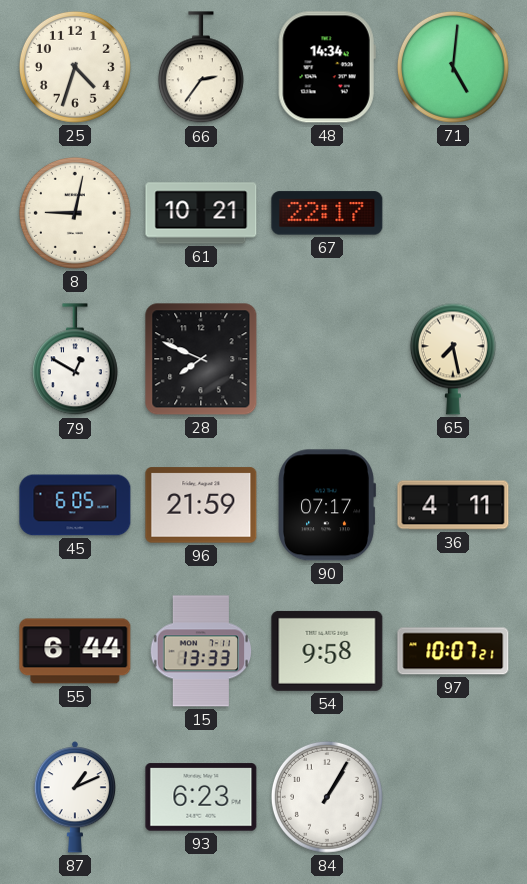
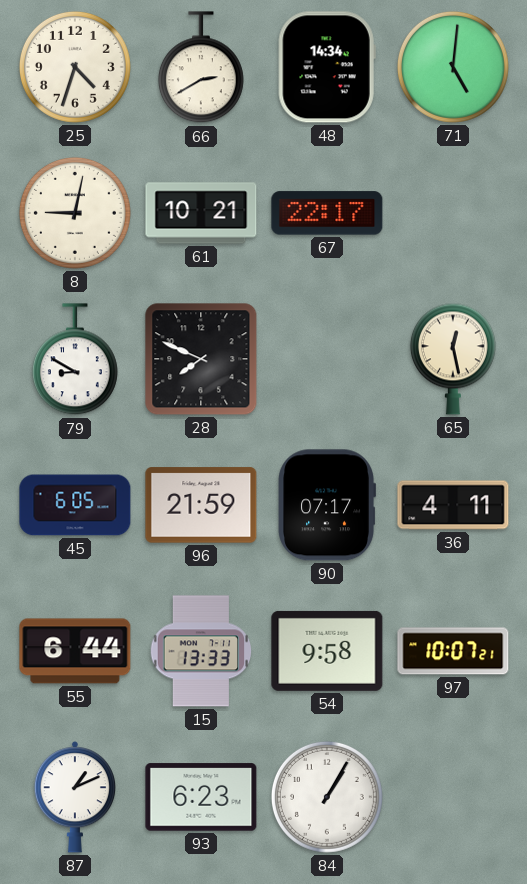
66: 2:36 -> 2:40 (201, 68)
79: 12:50 -> 8:50 (75, 360)
65: 7:28 -> 12:28 (453, 359)
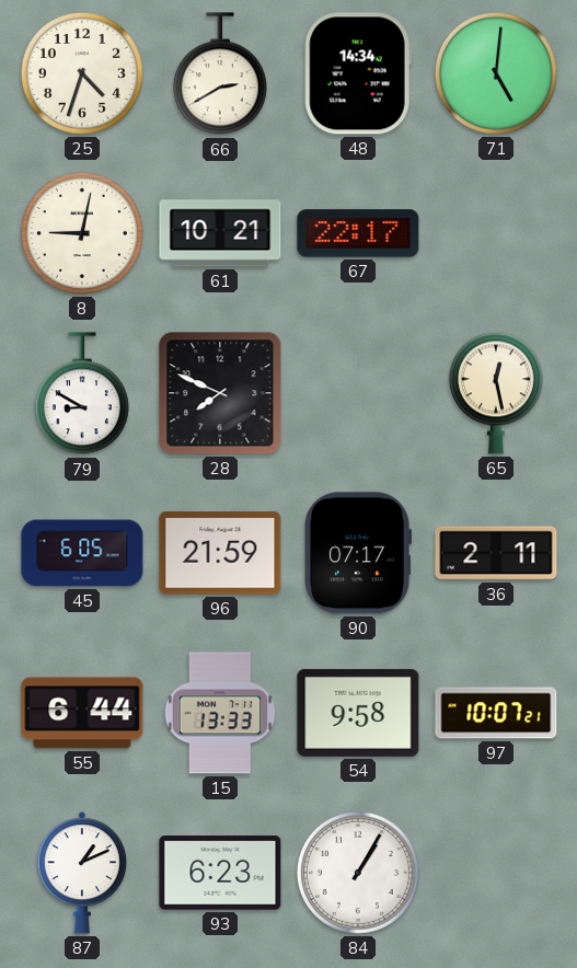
36: 4:11 -> 2:11 (496, 553)
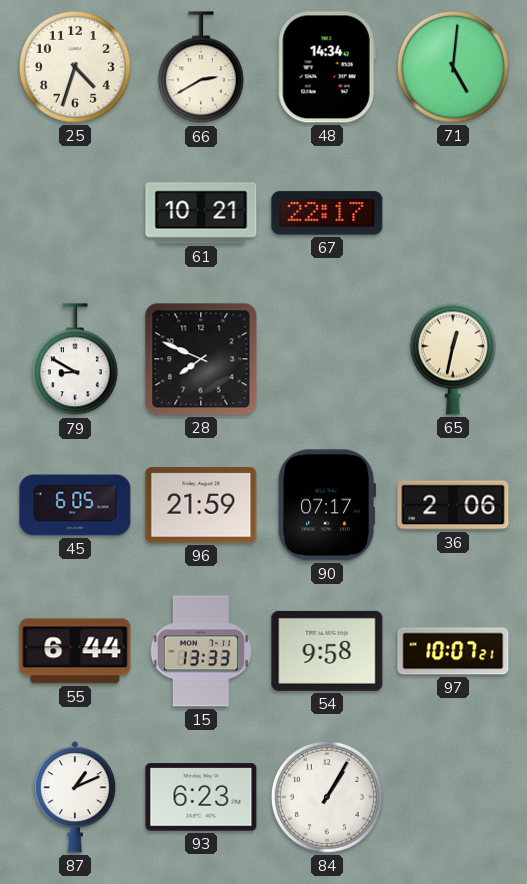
8: 9:02 -> none (82, 233)
65: 12:28 -> 12:32 (453, 359)
36: 2:11 -> 2:06 (453, 505)
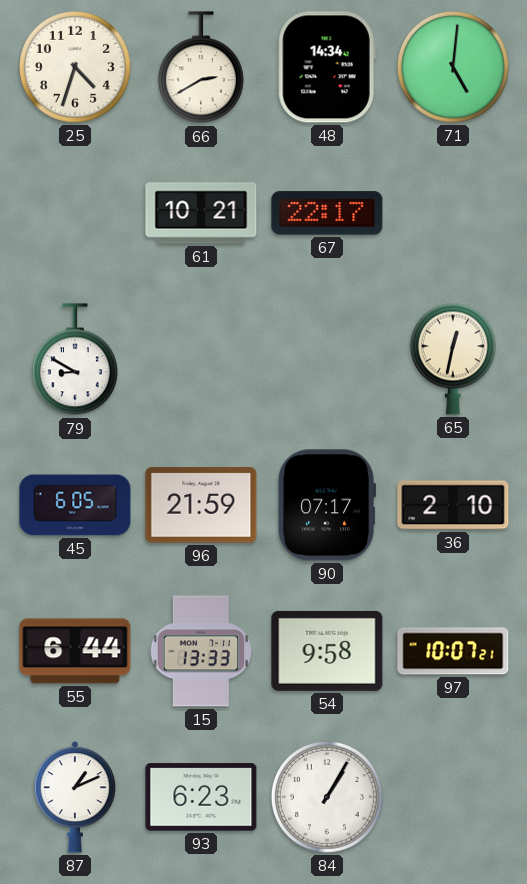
28: 7:49 -> none (201, 359)
36: 2:06 -> 2:10 (453, 505)
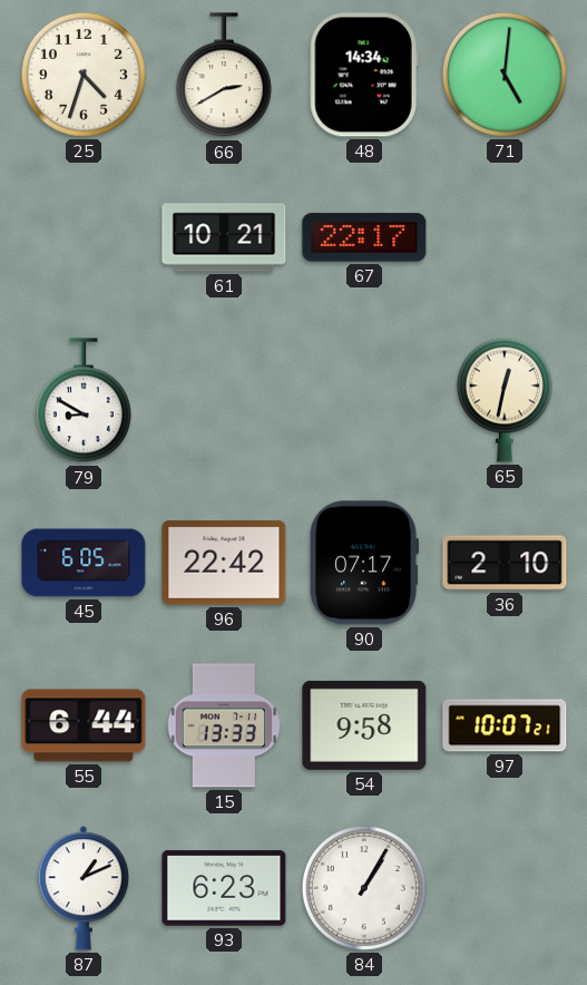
96: 21:59 -> 22:42 (224, 563)
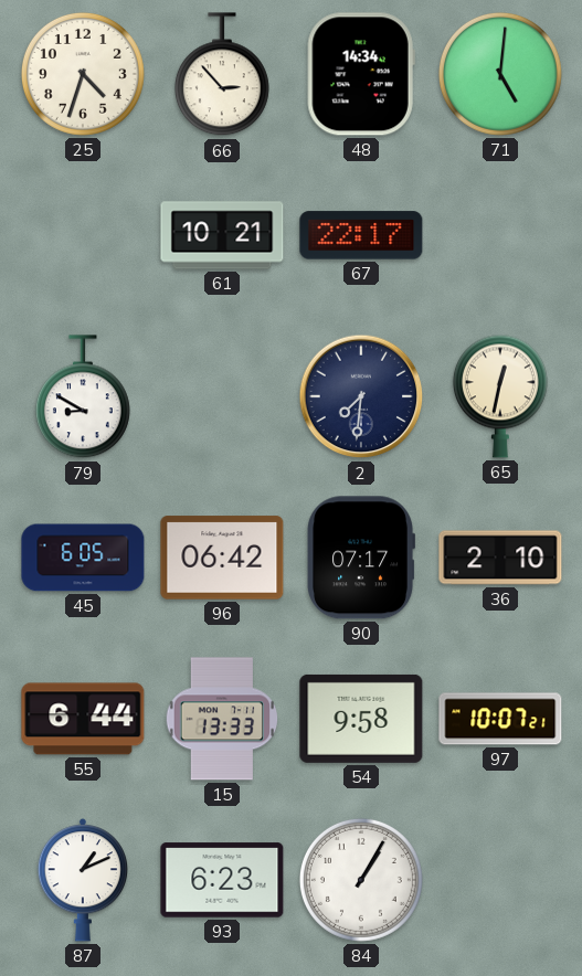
66: 2:40 -> 2:53 (222, 75)
2: none -> 7:31 (361, 396)
96: 22:42 -> 06:42 (222, 558)
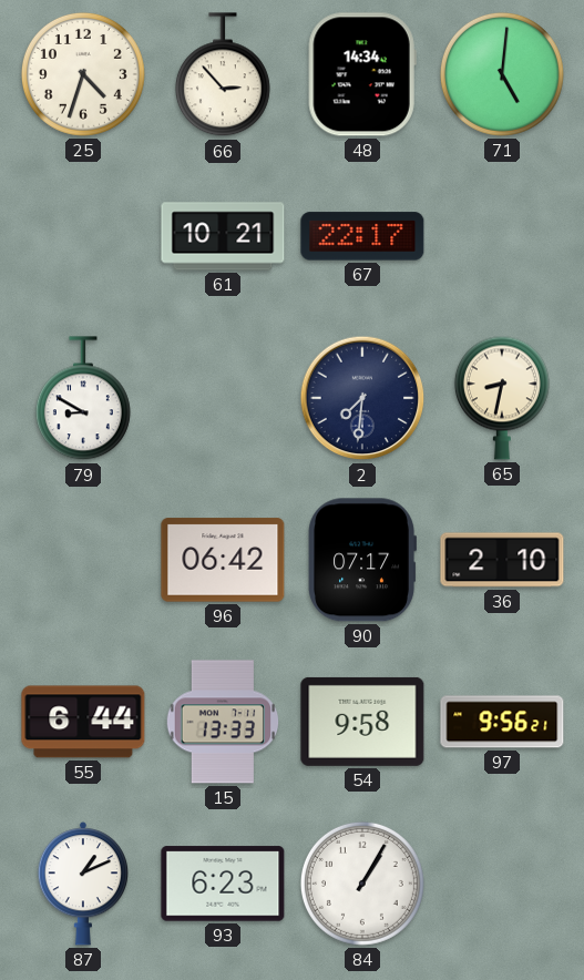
65: 12:32 -> 8:32 (502, 398)
45: 6:05 -> none (83, 558)
97: 10:07 -> 9:56 (502, 722)
